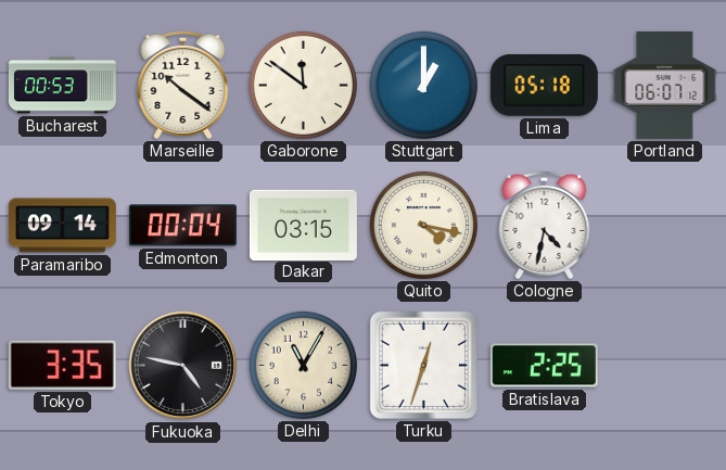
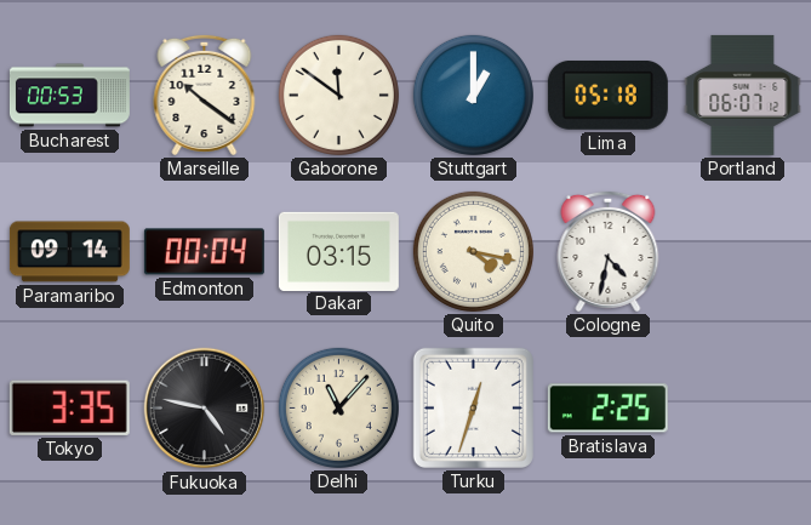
Delhi: 11:05 -> 11:07 (338, 407)
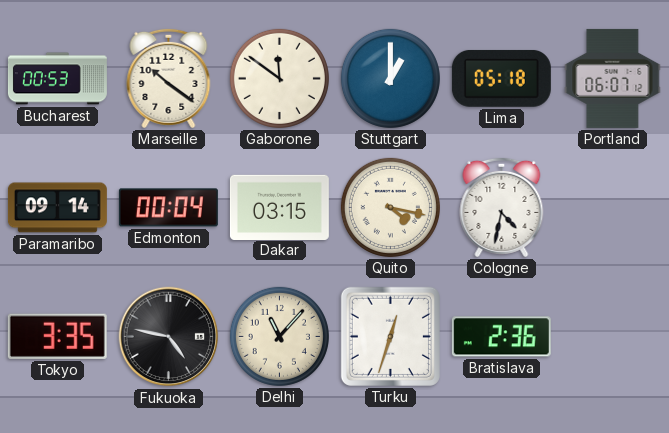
Bratislava: 2:25 -> 2:36 (501, 337)
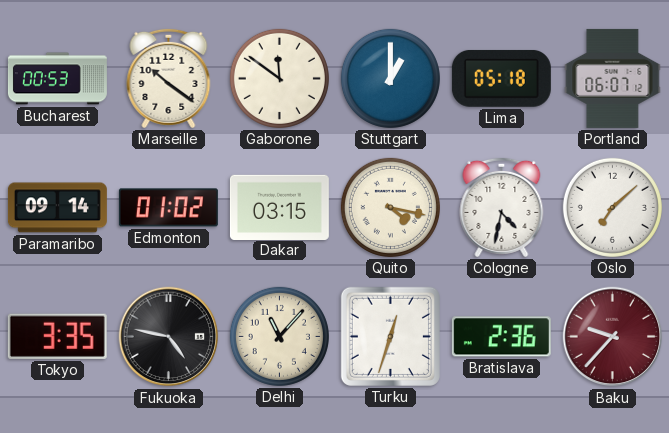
Edmonton: 00:04 -> 01:02 (168, 208)
Oslo: none -> 7:08 (612, 207)
Baku: none -> 9:37 (613, 337)
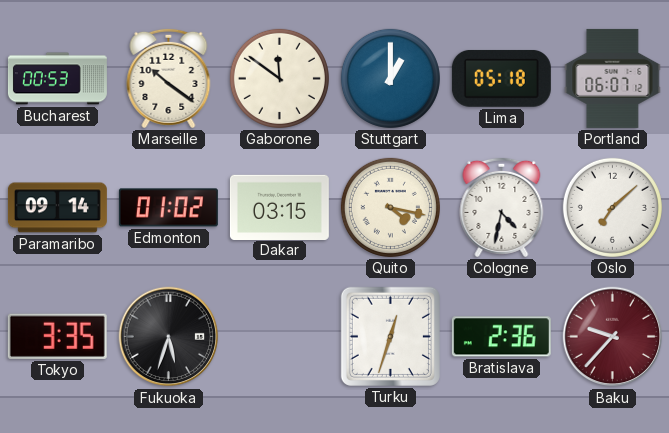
Fukuoka: 4:47 -> 5:33 (169, 337)
Delhi: 11:07 -> none (279, 336)
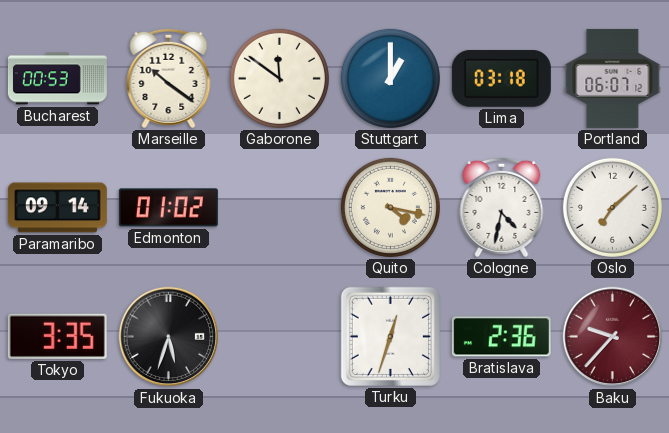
Lima: 05:18 -> 03:18 (501, 78)
Dakar: 03:15 -> none (279, 207)
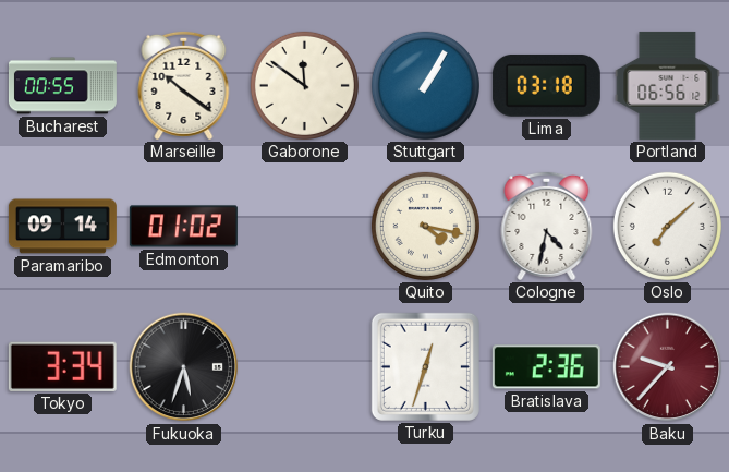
Bucharest: 00:53 -> 00:55 (62, 86)
Stuttgart: 1:00 -> 1:05 (425, 85)
Portland: 06:07 -> 06:56 (668, 85)
Tokyo: 3:35 -> 3:34 (62, 366)
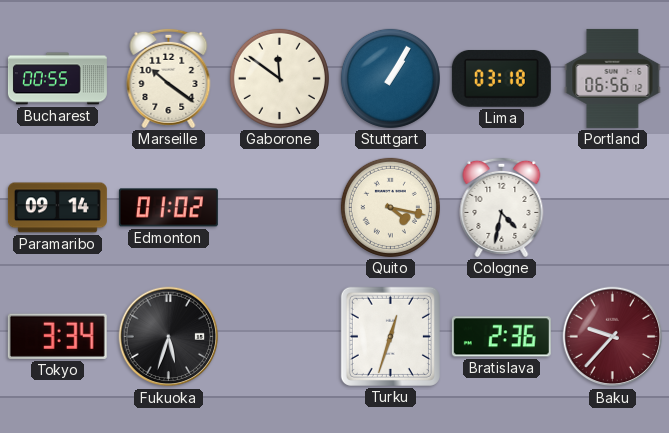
Oslo: 7:08 -> none (667, 226)
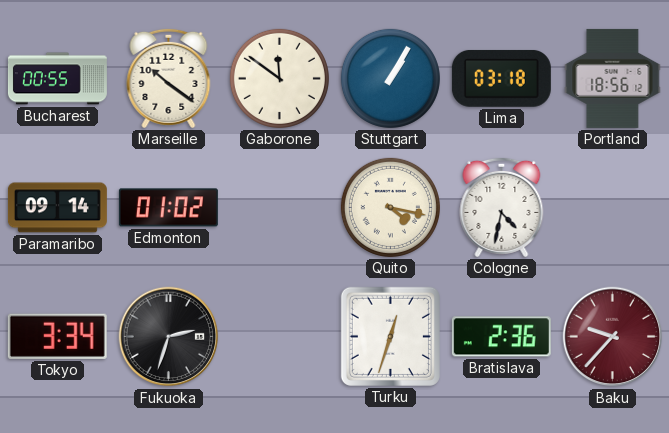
Portland: 06:56 -> 18:56 (613, 78)
Fukuoka: 5:33 -> 2:33 (169, 337)
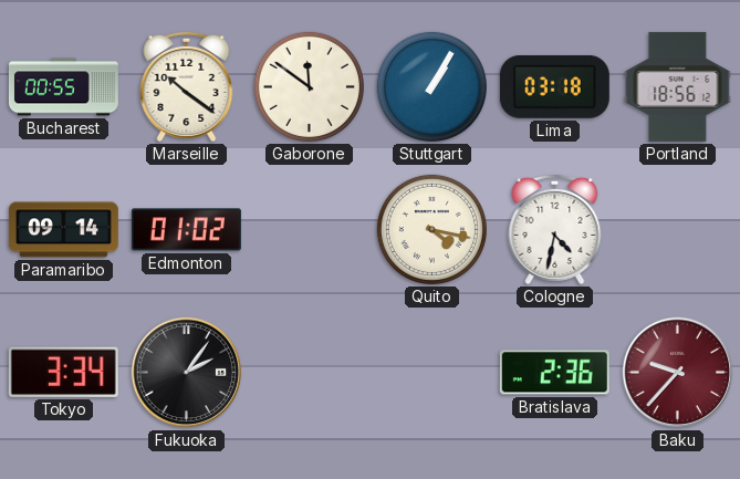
Fukuoka: 2:33 -> 2:06 (187, 373)
Turku: 12:33 -> none (390, 336)
